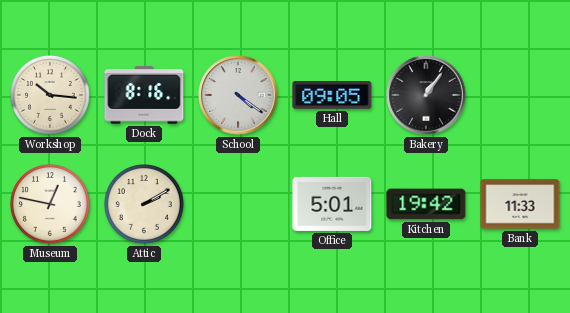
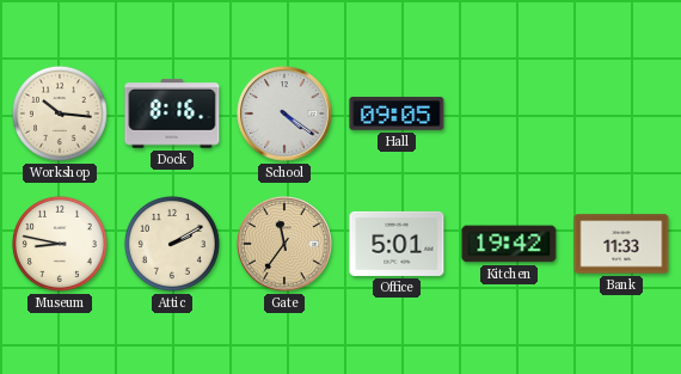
Bakery: 1:06 -> none (426, 95)
Museum: 12:47 -> 8:47 (60, 244)
Gate: none -> 11:36 (284, 244)
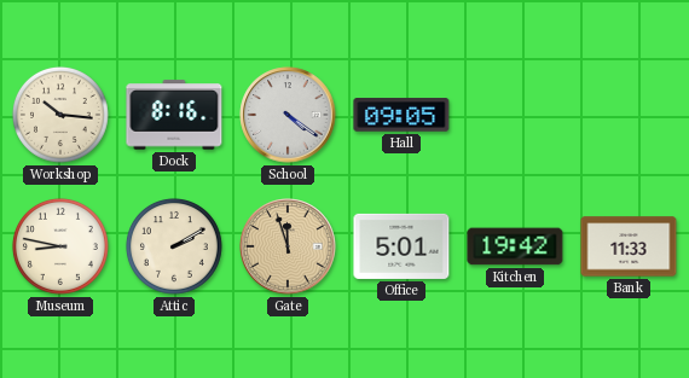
Gate: 11:36 -> 11:57 (288, 246)
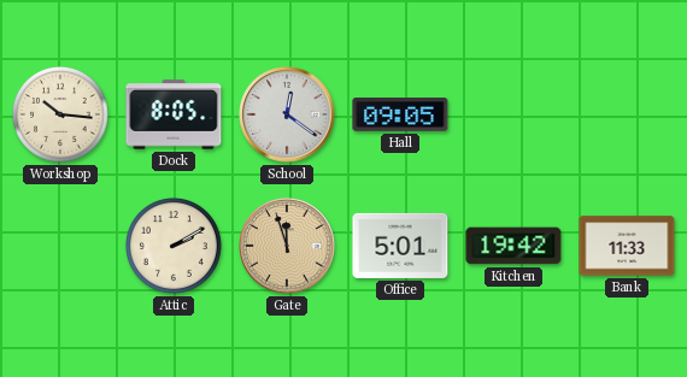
Dock: 8:16 -> 8:05 (174, 114)
School: 4:21 -> 12:21 (287, 114)
Museum: 8:47 -> none (60, 246)
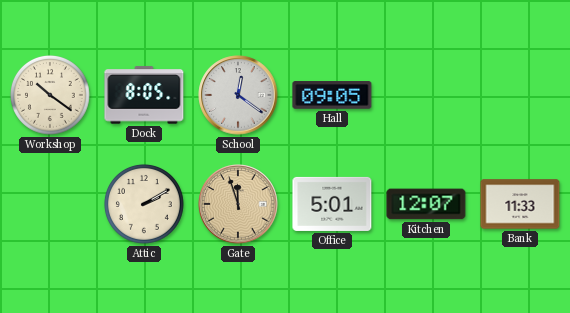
Workshop: 10:16 -> 10:21 (50, 95)
Kitchen: 19:42 -> 12:07 (426, 204)
